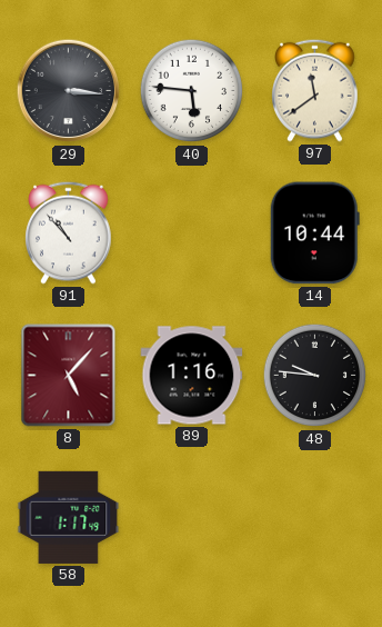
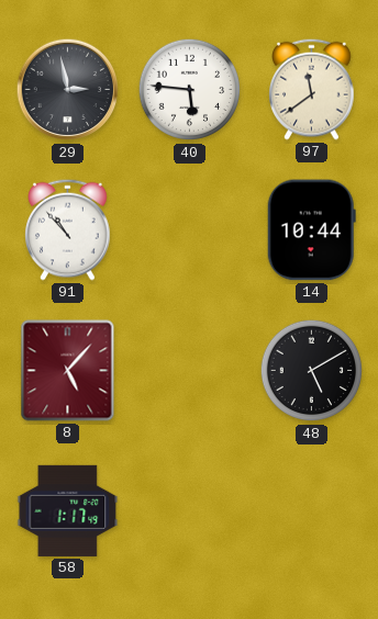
29: 3:16 -> 2:58 (68, 90)
89: 1:16 -> none (192, 376)
48: 9:46 -> 5:10 (312, 371)
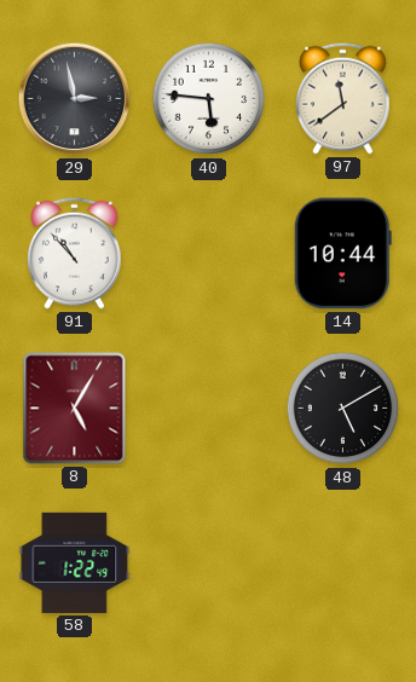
8: 5:07 -> 5:05 (75, 409)
58: 1:17 -> 1:22 (75, 562)
